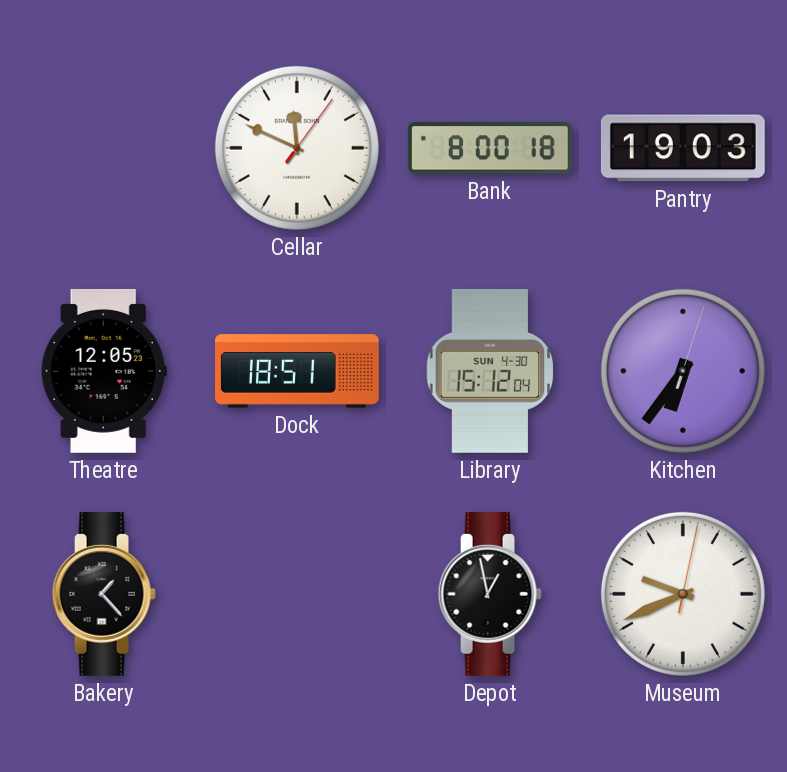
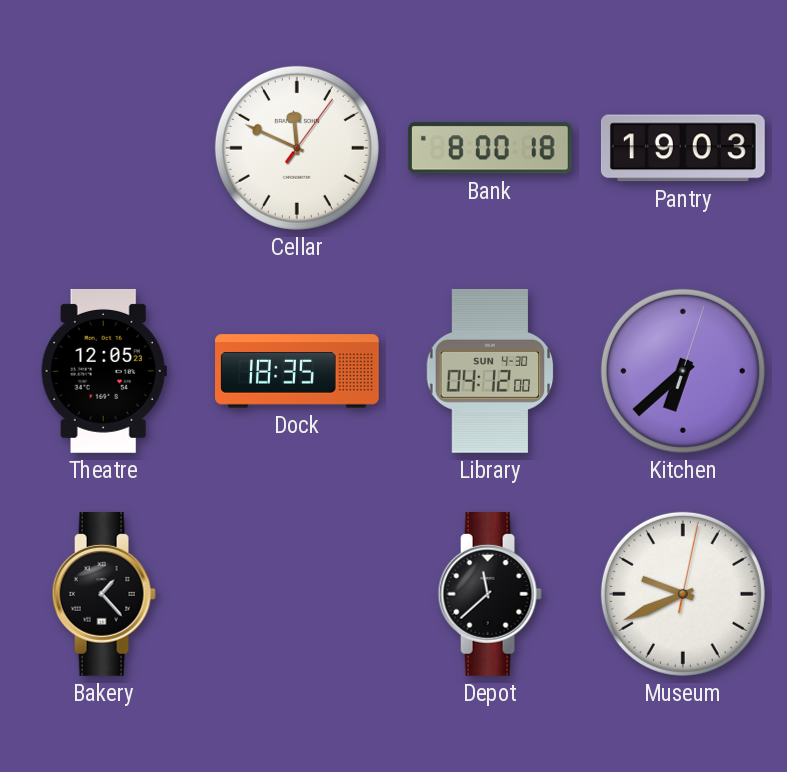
Dock: 18:51 -> 18:35 (298, 371)
Library: 15:12 -> 04:12 (490, 371)
Kitchen: 6:36 -> 6:38 (683, 371)
Depot: 12:58 -> 11:38 (490, 594)
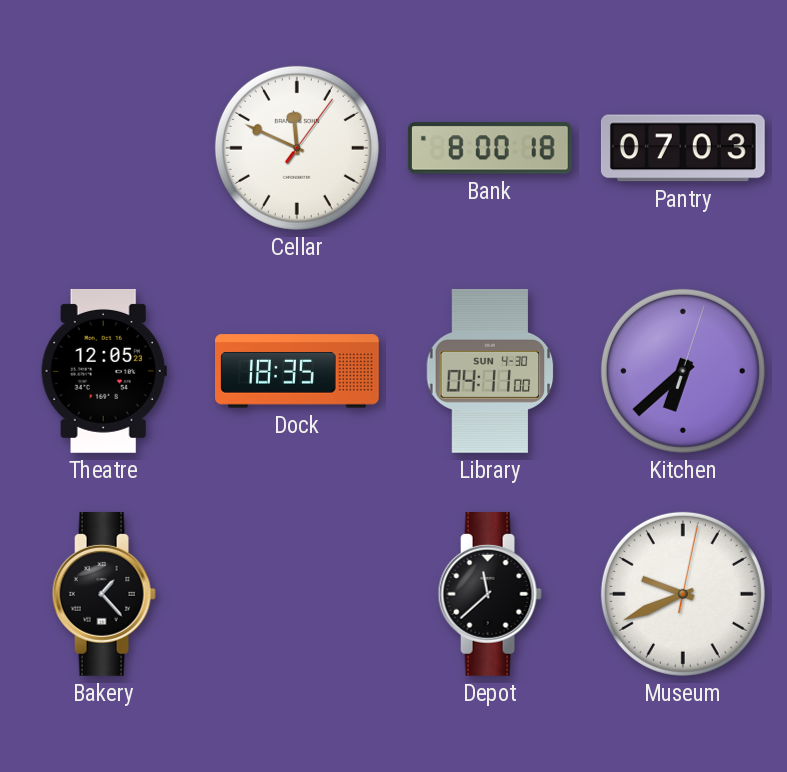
Pantry: 19:03 -> 07:03 (683, 148)
Library: 04:12 -> 04:11 (490, 371)
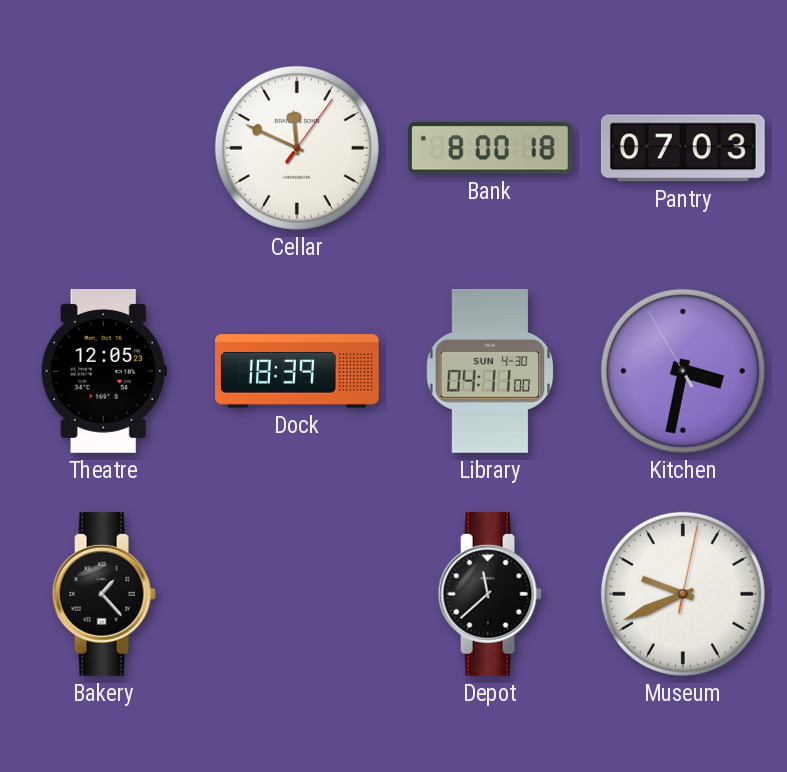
Dock: 18:35 -> 18:39 (298, 371)
Kitchen: 6:38 -> 3:31 (683, 371)
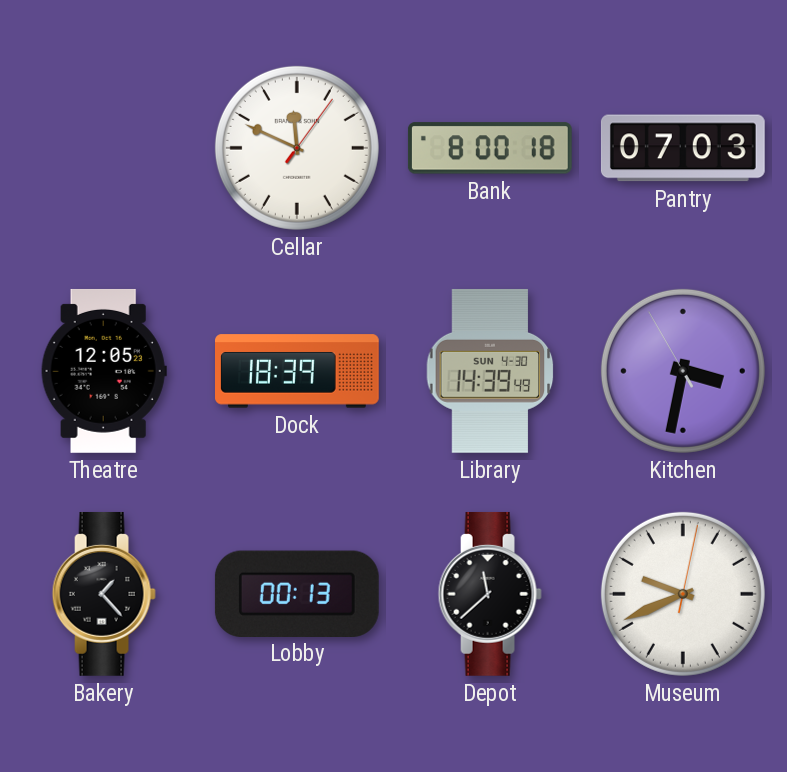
Library: 04:11 -> 14:39 (490, 371)
Lobby: none -> 00:13 (297, 593)
